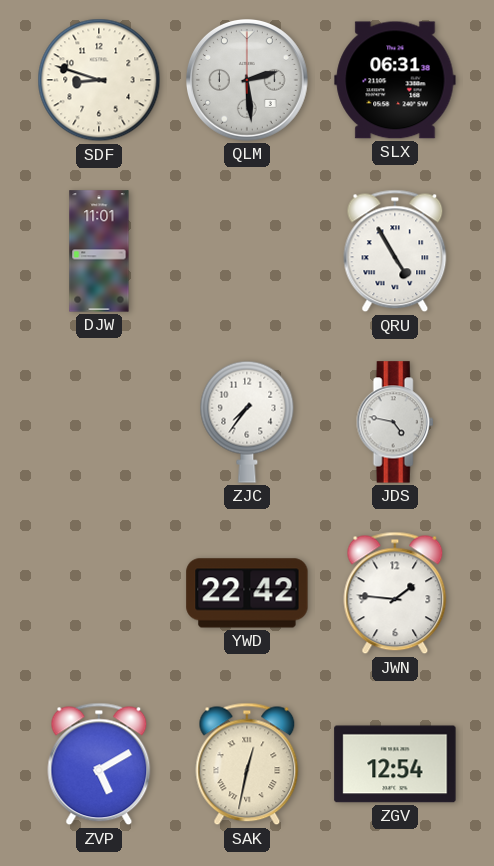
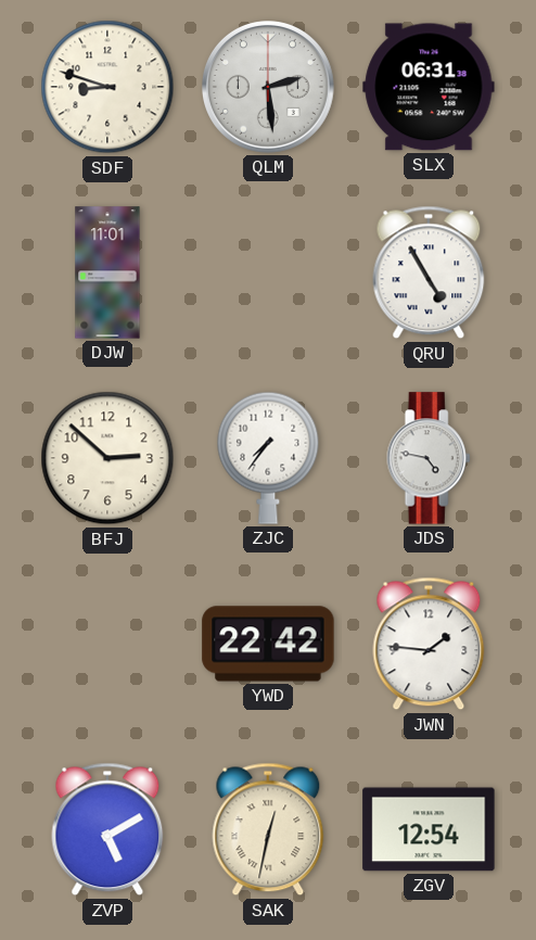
BFJ: none -> 2:52 (107, 458)
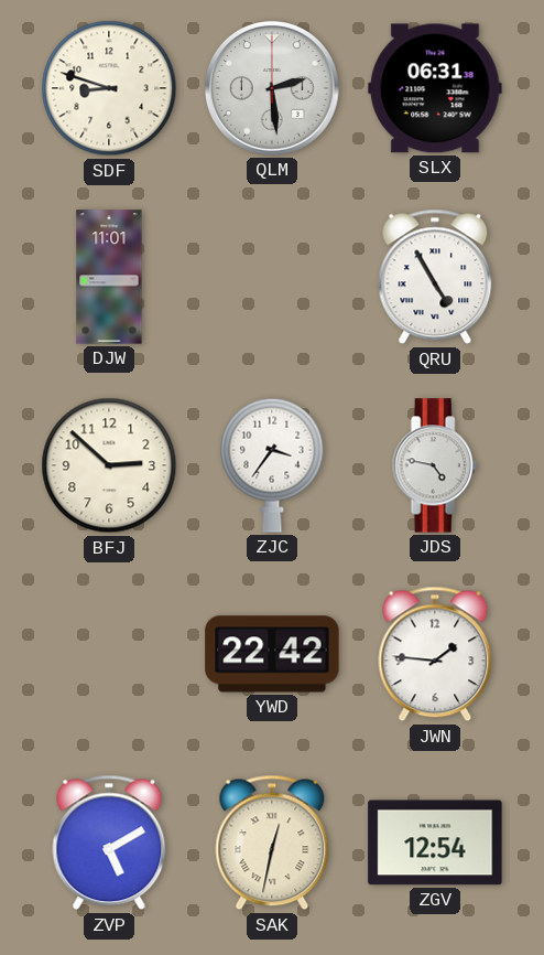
ZJC: 7:36 -> 3:36 (272, 465)
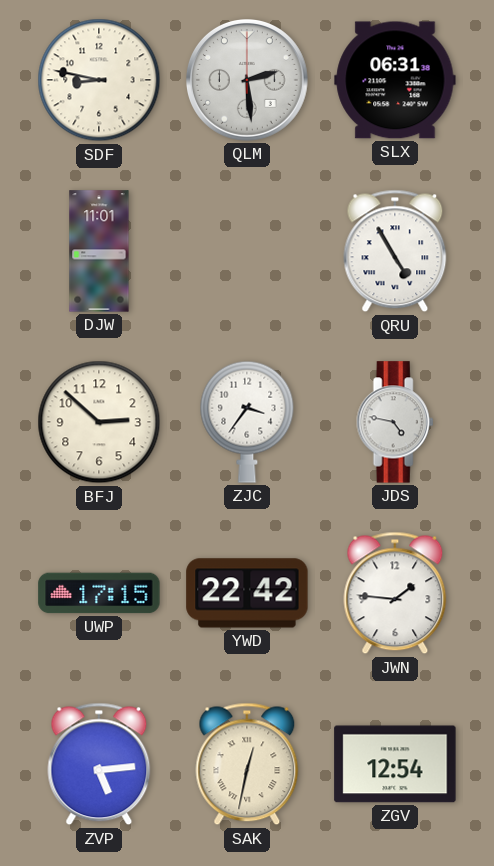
SDF: 8:48 -> 8:47 (99, 80)
UWP: none -> 17:15 (99, 593)
ZVP: 5:10 -> 5:14 (99, 764)
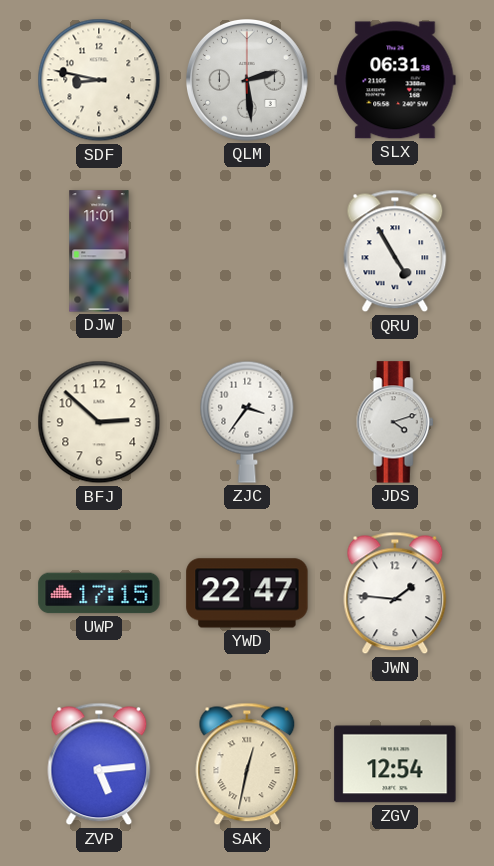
JDS: 4:47 -> 4:12 (395, 422)
YWD: 22:42 -> 22:47 (247, 593)
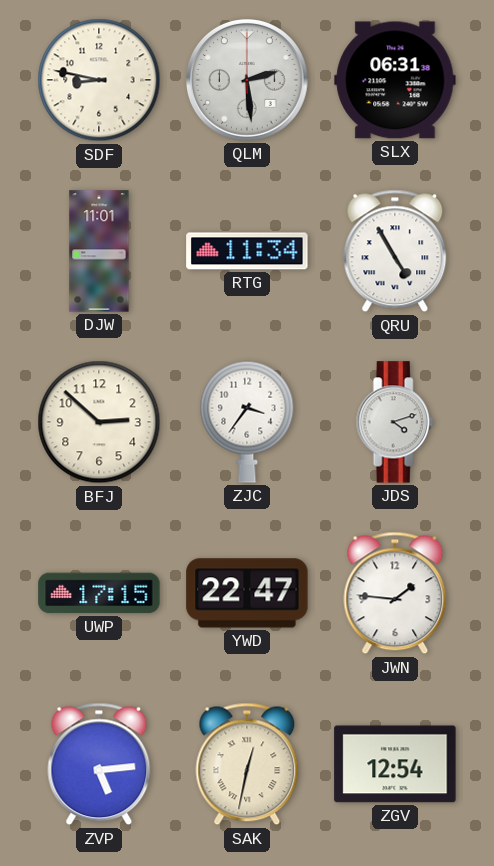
RTG: none -> 11:34 (247, 251)
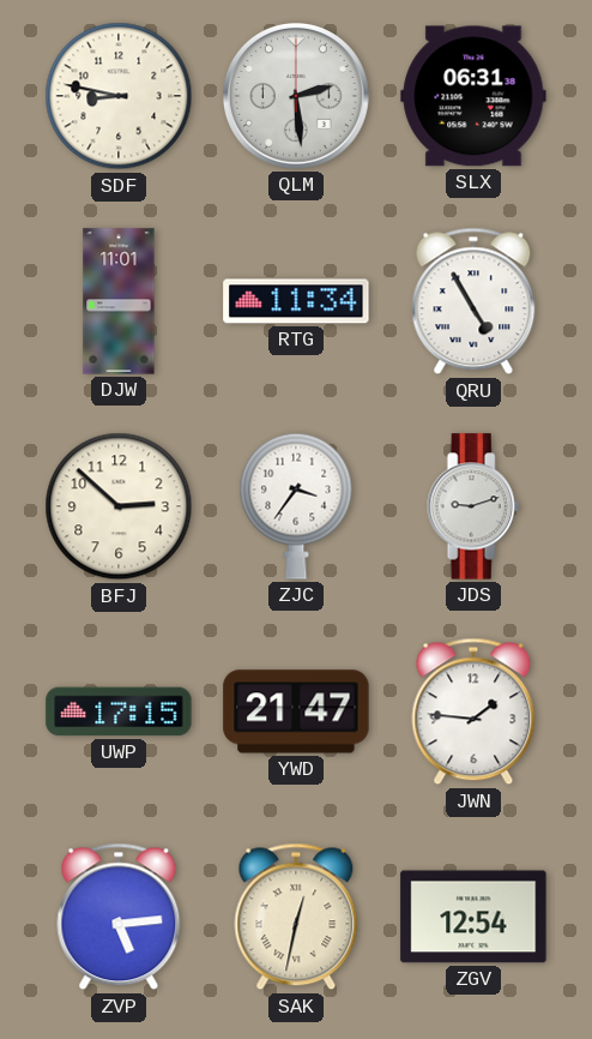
JDS: 4:12 -> 9:12 (473, 506)
YWD: 22:47 -> 21:47 (296, 711)
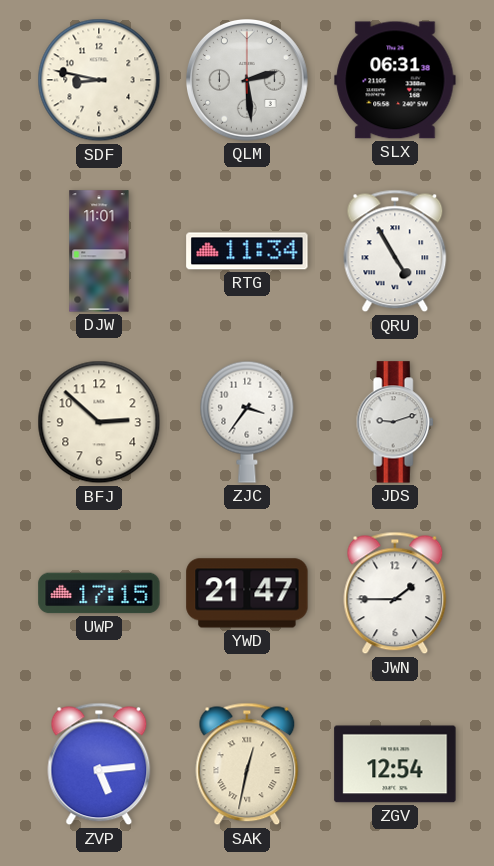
JWN: 1:46 -> 1:45 (395, 593)
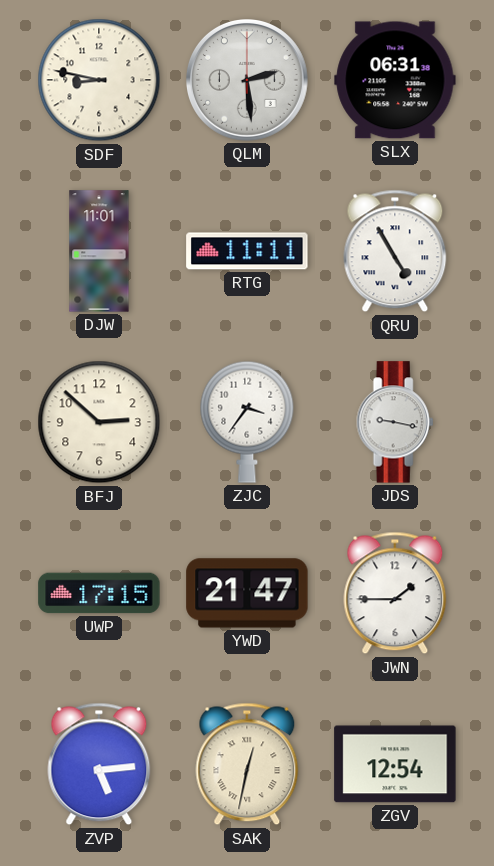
RTG: 11:34 -> 11:11 (247, 251)
JDS: 9:12 -> 9:17 (395, 422)
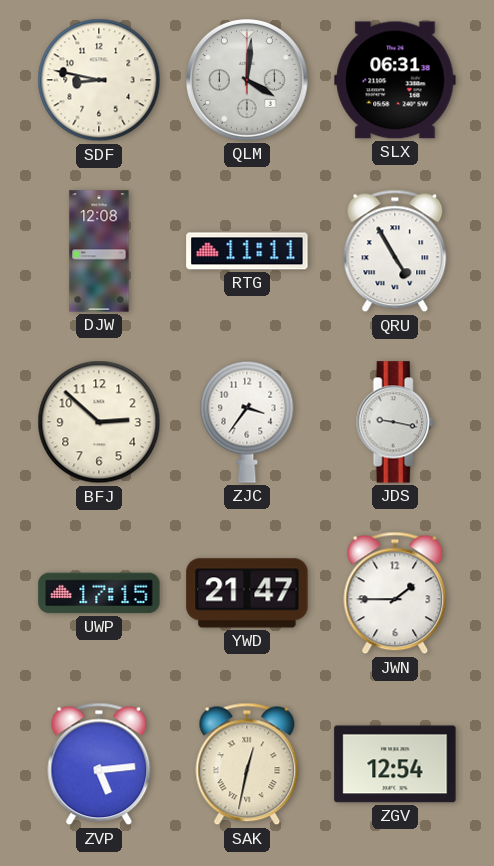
QLM: 2:29 -> 4:01 (248, 81)
DJW: 11:01 -> 12:08 (99, 251)
